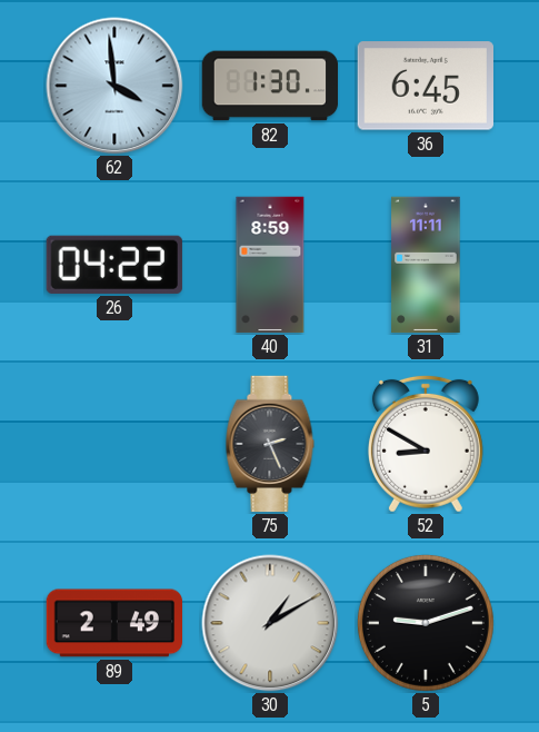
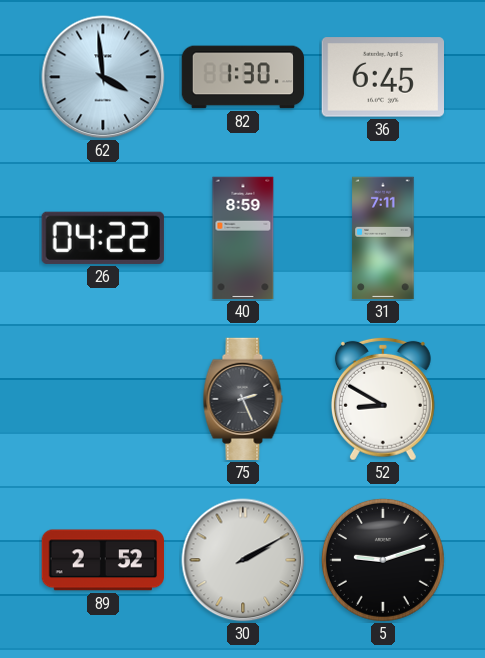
31: 11:11 -> 7:11 (383, 238)
89: 2:49 -> 2:52 (102, 560)
30: 1:10 -> 2:10 (243, 560)
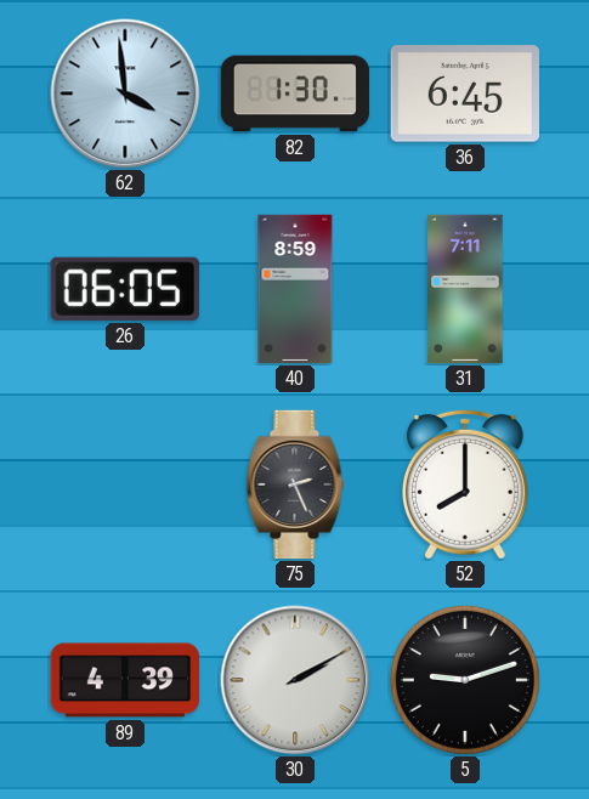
26: 04:22 -> 06:05 (125, 289)
52: 8:50 -> 8:00 (465, 484)
89: 2:52 -> 4:39 (124, 680)
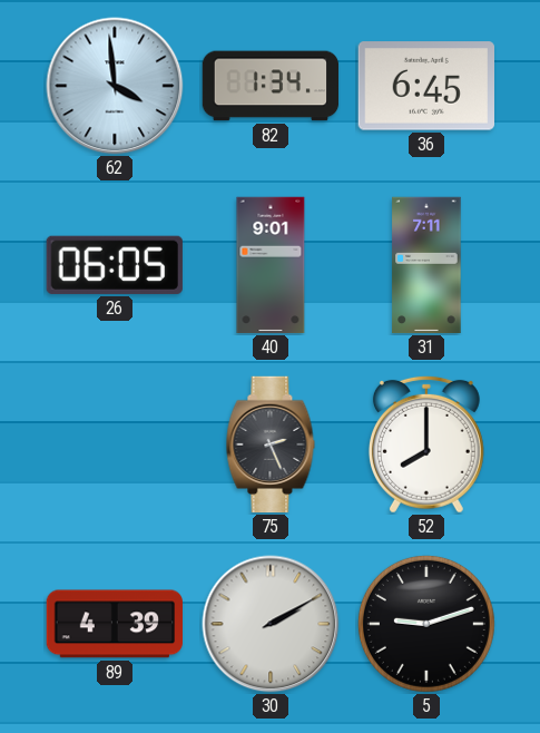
82: 1:30 -> 1:34 (271, 86)
40: 8:59 -> 9:01 (271, 265)
